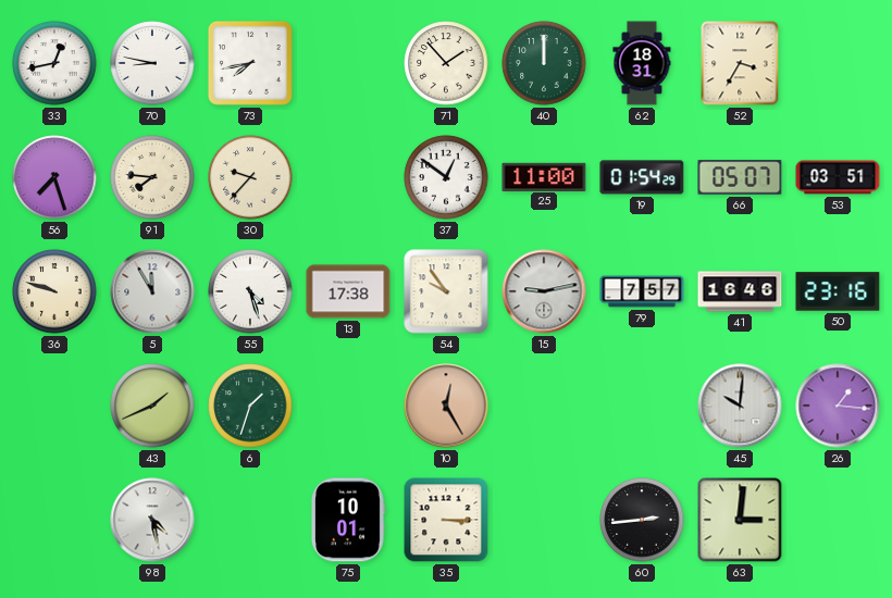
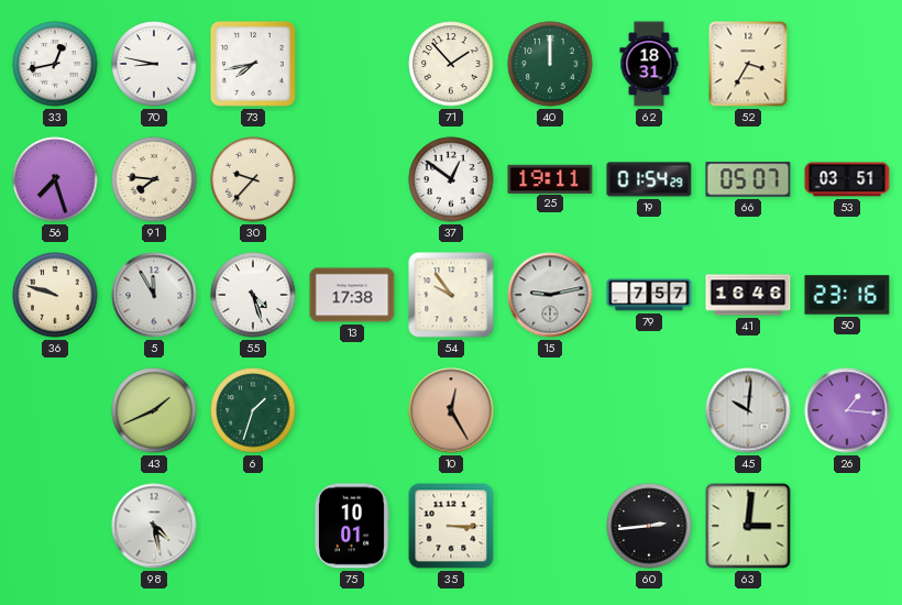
25: 11:00 -> 19:11 (550, 178)
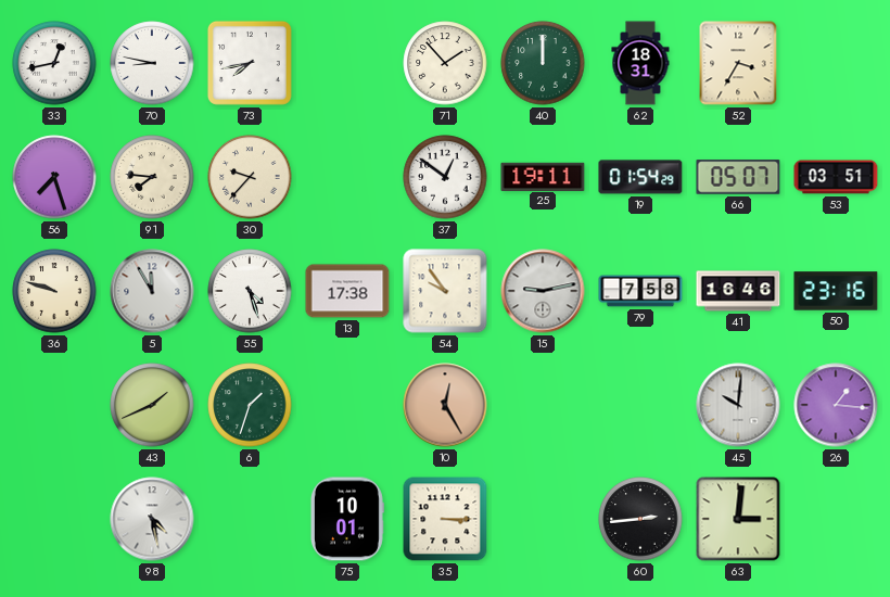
79: 7:57 -> 7:58 (640, 291)
